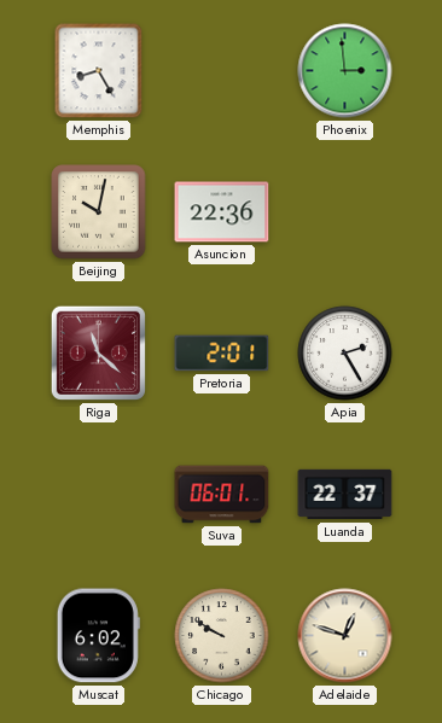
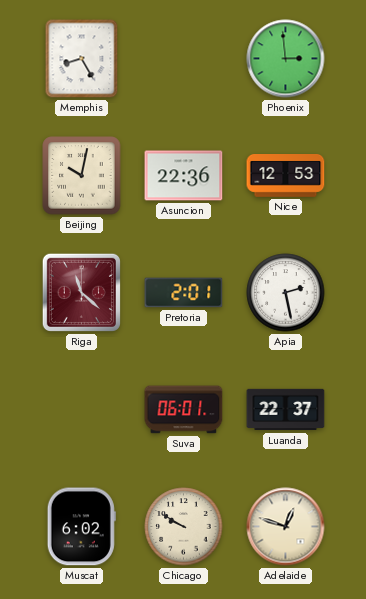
Nice: none -> 12:53 (286, 176)
Apia: 2:25 -> 2:28 (286, 293)
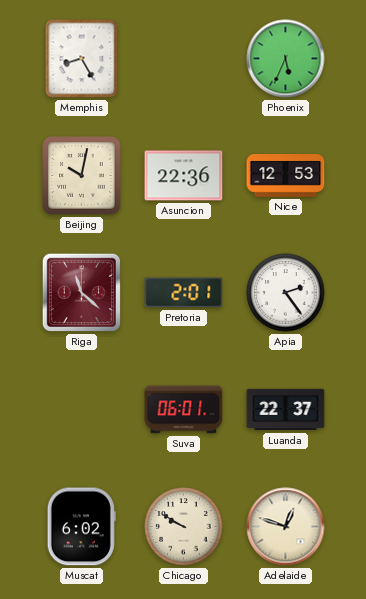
Phoenix: 2:59 -> 5:34 (286, 59)
Apia: 2:28 -> 2:24 (286, 293)
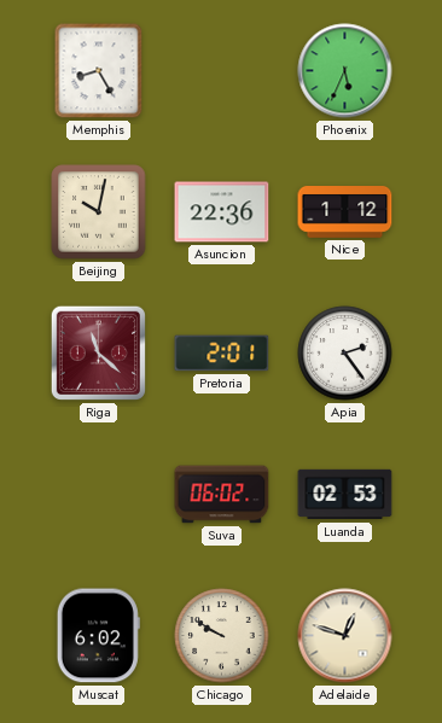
Nice: 12:53 -> 1:12 (345, 212)
Suva: 06:01 -> 06:02 (222, 495)
Luanda: 22:37 -> 02:53 (345, 495)
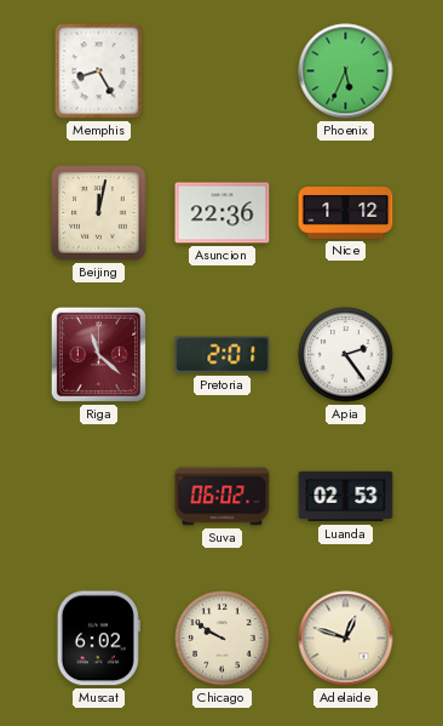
Beijing: 10:02 -> 12:02 (99, 213)
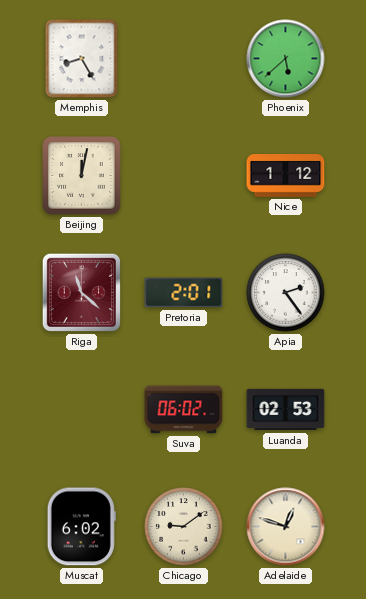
Phoenix: 5:34 -> 5:38 (286, 59)
Asuncion: 22:36 -> none (223, 213)
Chicago: 9:50 -> 9:09 (184, 527)
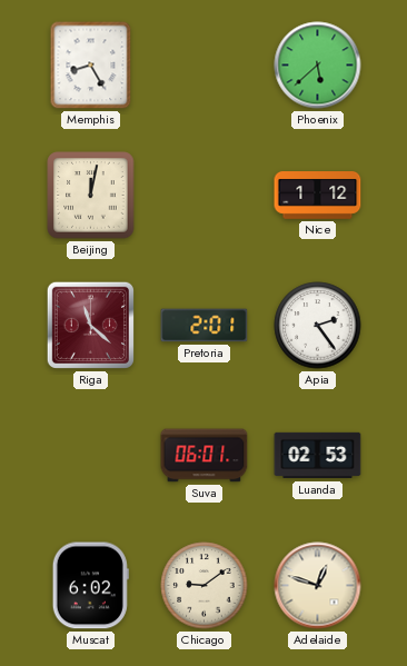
Suva: 06:02 -> 06:01 (205, 456)
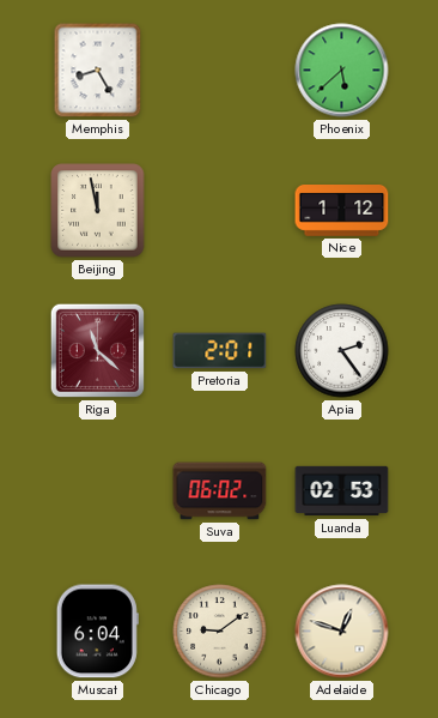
Beijing: 12:02 -> 11:58 (98, 211)
Suva: 06:01 -> 06:02 (220, 491)
Muscat: 6:02 -> 6:04 (97, 632)
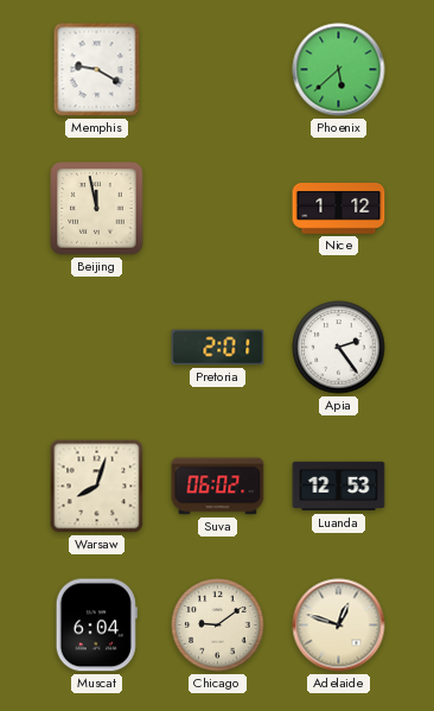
Memphis: 8:25 -> 9:20 (97, 70)
Riga: 11:22 -> none (97, 350)
Warsaw: none -> 8:03 (97, 487)
Luanda: 02:53 -> 12:53 (339, 487)
